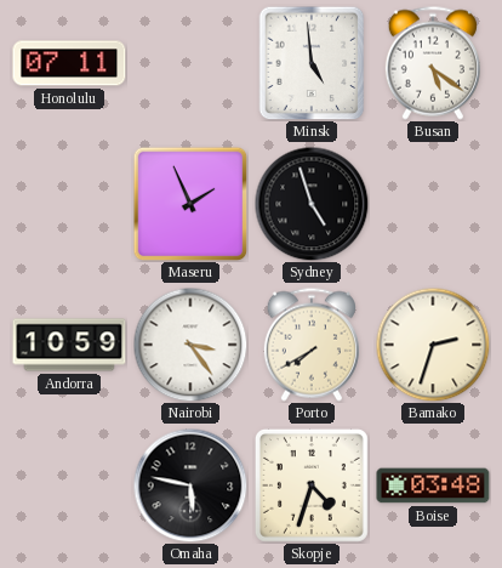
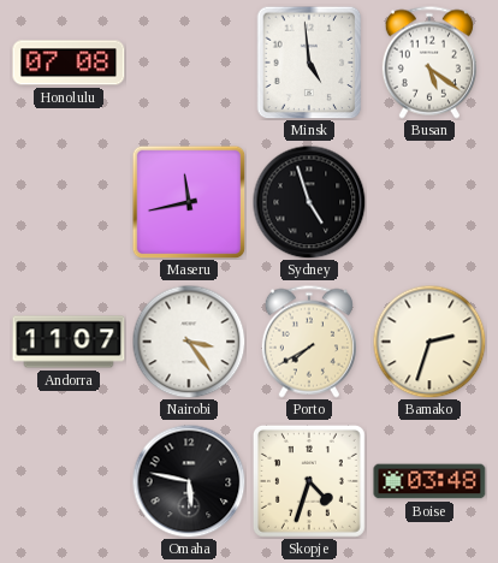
Honolulu: 07:11 -> 07:08 (69, 63)
Maseru: 1:56 -> 11:43 (189, 202)
Andorra: 10:59 -> 11:07 (69, 342)
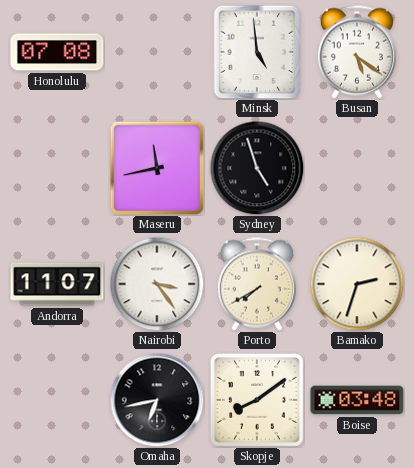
Omaha: 5:47 -> 6:43 (157, 400)
Skopje: 4:33 -> 8:09 (257, 400)
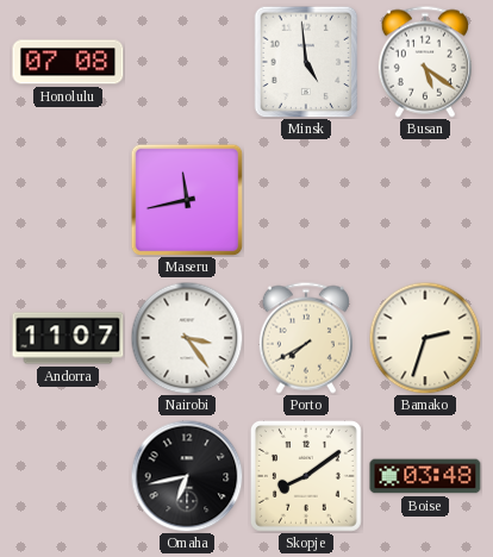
Sydney: 4:57 -> none (257, 168)
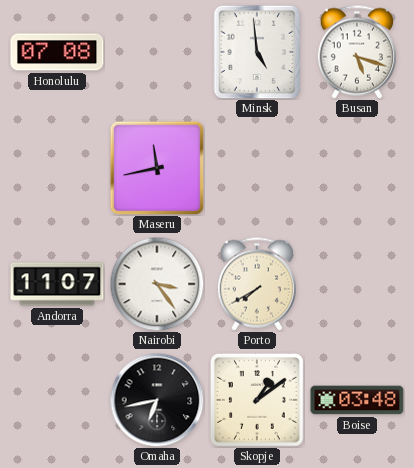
Busan: 5:21 -> 5:18 (357, 52)
Bamako: 2:33 -> none (425, 338)
Skopje: 8:09 -> 1:09 (257, 400)
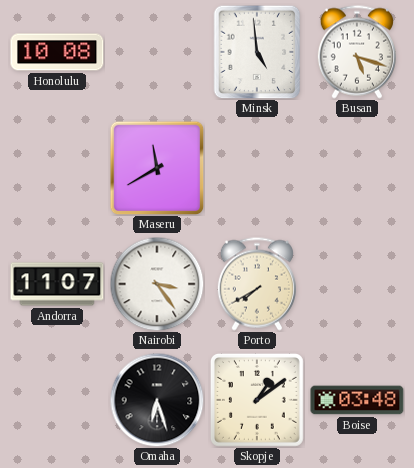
Honolulu: 07:08 -> 10:08 (57, 52)
Maseru: 11:43 -> 11:40 (157, 168)
Omaha: 6:43 -> 6:27 (157, 400)
